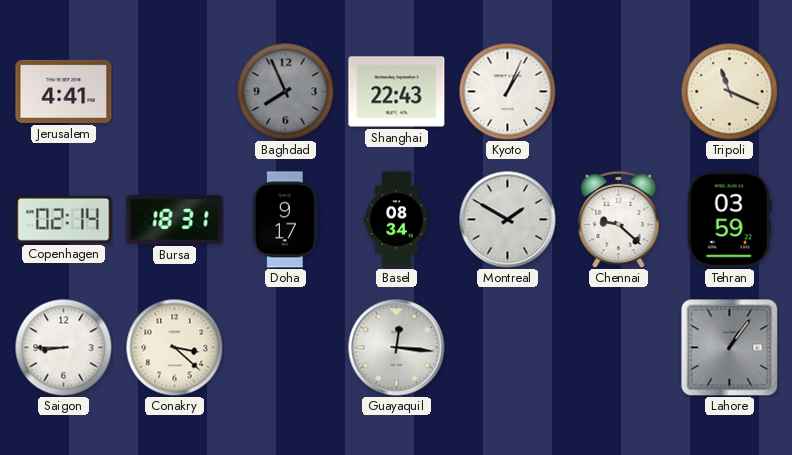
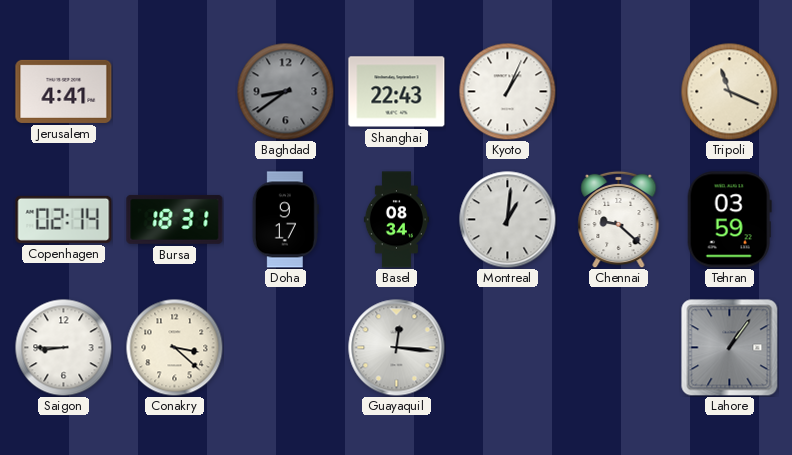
Baghdad: 7:56 -> 8:39 (285, 91)
Montreal: 1:50 -> 1:01 (508, 220)
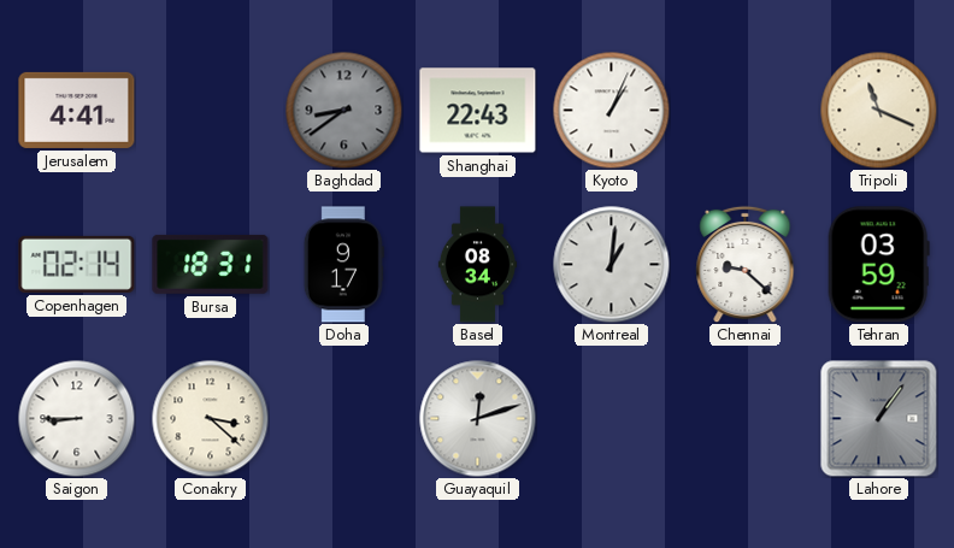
Guayaquil: 12:16 -> 12:12 (478, 419)
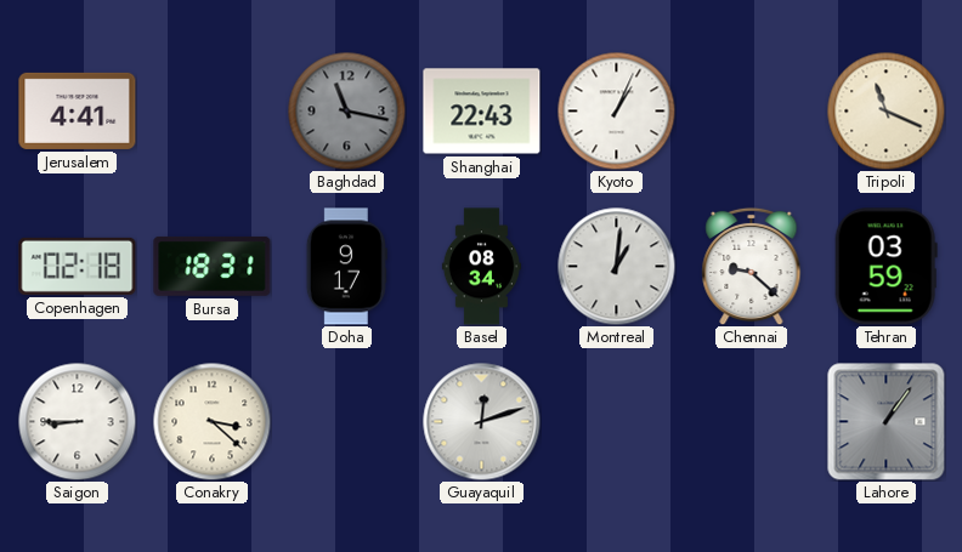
Baghdad: 8:39 -> 11:17 (346, 110)
Copenhagen: 02:14 -> 02:18 (78, 266)
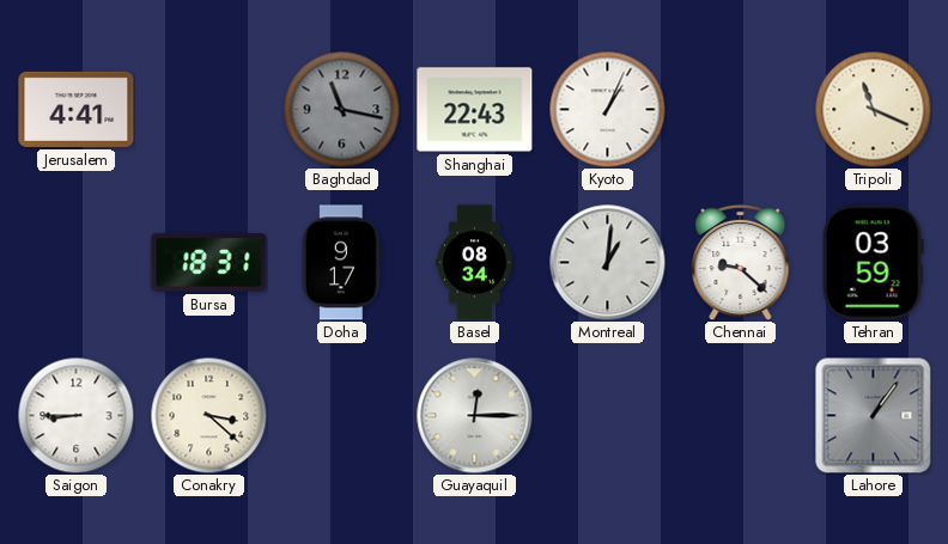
Copenhagen: 02:18 -> none (78, 266)
Guayaquil: 12:12 -> 12:15 (475, 416)
